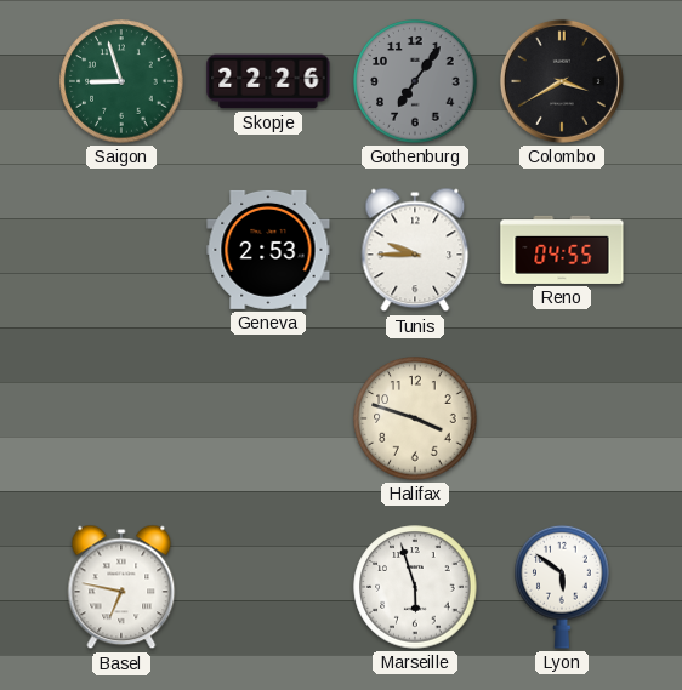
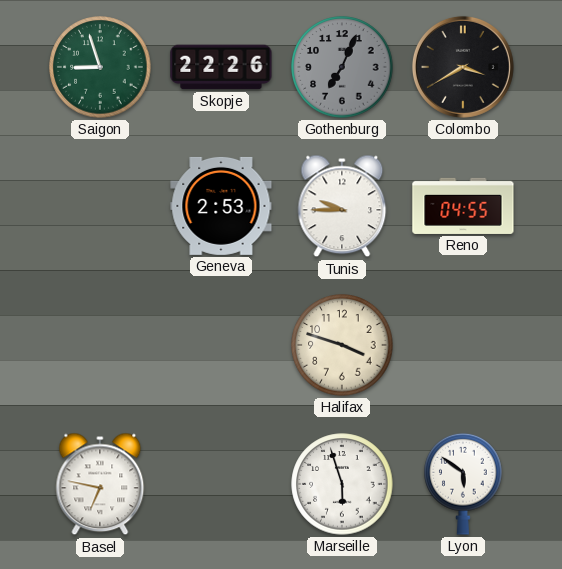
Gothenburg: 7:06 -> 7:04 (342, 67)
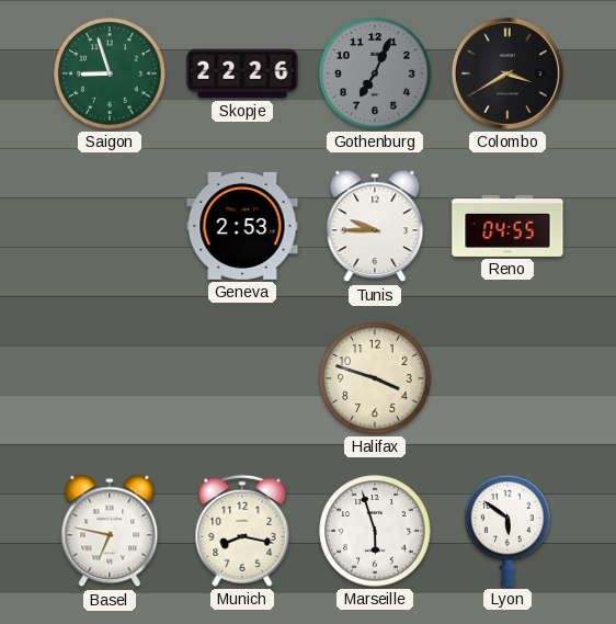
Munich: none -> 8:17 (242, 531)
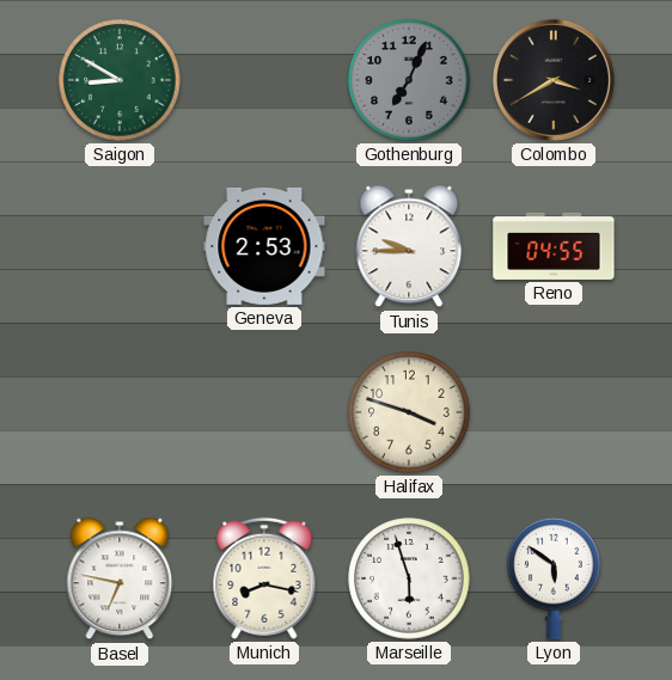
Saigon: 8:57 -> 8:50 (120, 80)
Skopje: 22:26 -> none (242, 73)
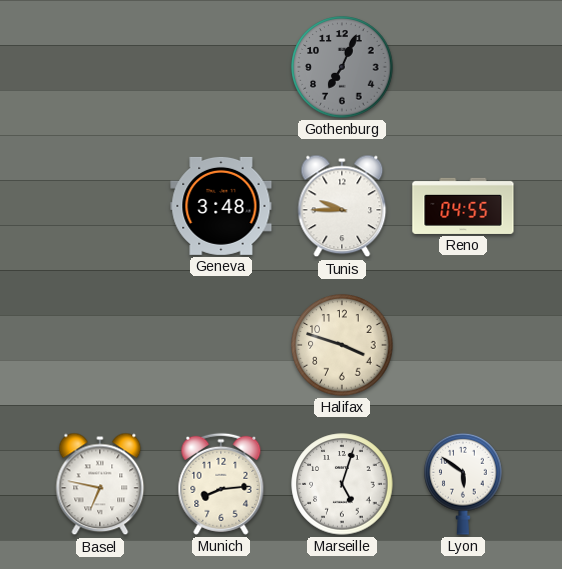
Saigon: 8:50 -> none (120, 80)
Colombo: 3:40 -> none (554, 80)
Geneva: 2:53 -> 3:48 (221, 206)
Munich: 8:17 -> 8:14 (221, 484)
Marseille: 5:57 -> 5:03 (342, 484)
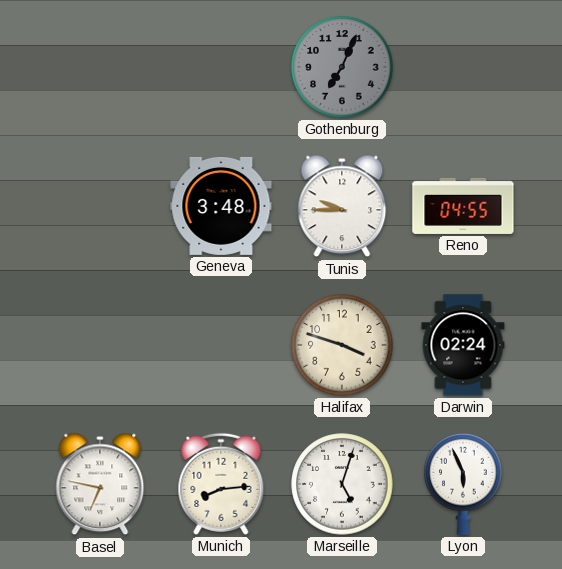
Darwin: none -> 02:24 (463, 345)
Lyon: 5:51 -> 5:56 (463, 484)
